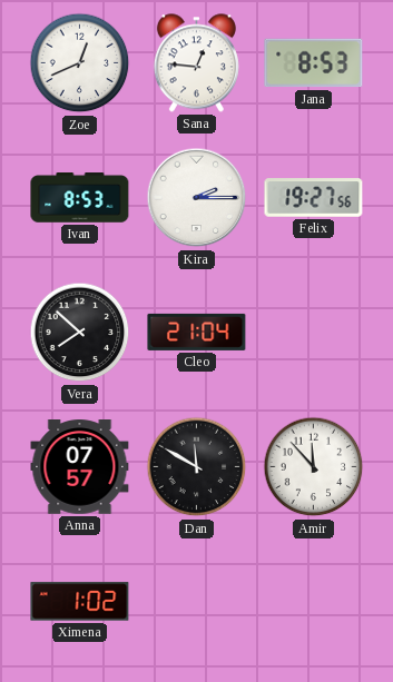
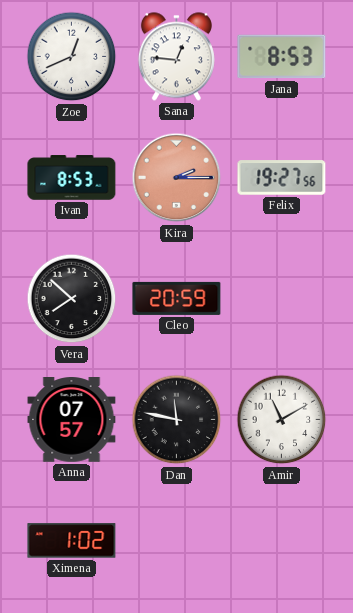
Kira dial: white -> salmon (177, 178)
Cleo: 21:04 -> 20:59 (177, 298)
Dan: 11:50 -> 11:47 (177, 420)
Amir: 11:53 -> 11:10 (282, 420)
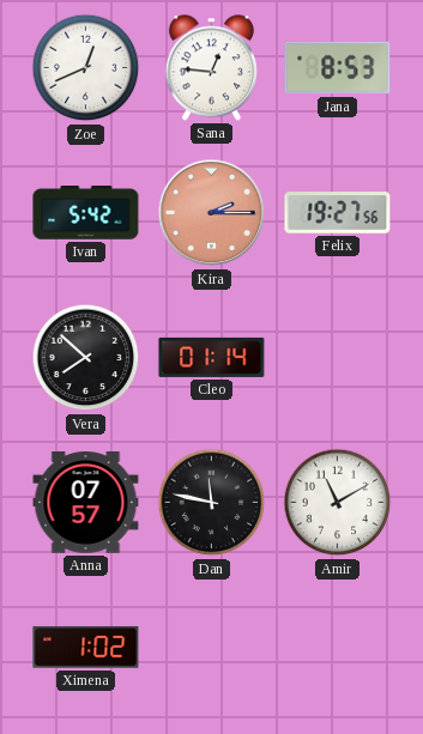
Ivan: 8:53 -> 5:42 (86, 213)
Cleo: 20:59 -> 01:14 (212, 357)
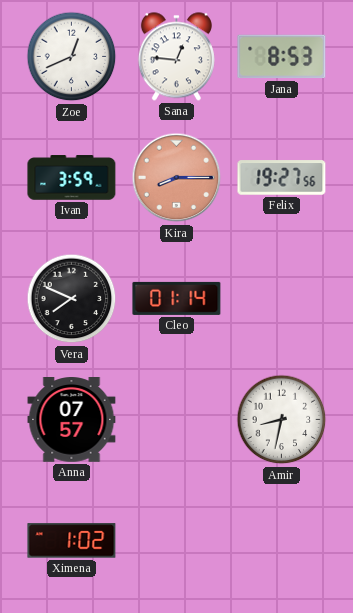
Ivan: 5:42 -> 3:59 (72, 178)
Kira: 2:15 -> 8:15 (177, 178)
Vera: 7:52 -> 7:49 (72, 299)
Dan: 11:47 -> none (212, 503)
Amir: 11:10 -> 8:32 (282, 420)
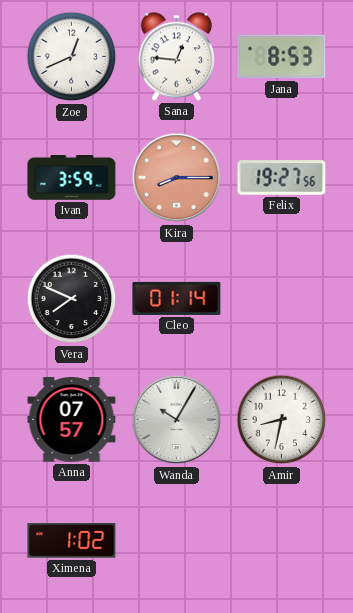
Wanda: none -> 10:05 (177, 420)
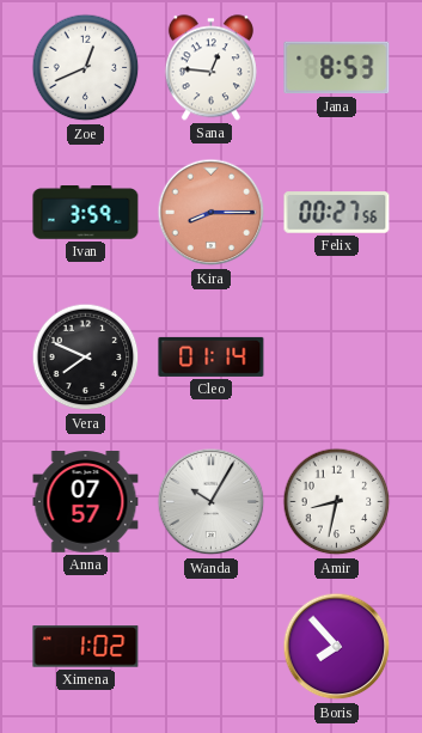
Felix: 19:27 -> 00:27 (337, 213)
Boris: none -> 7:53 (337, 647)
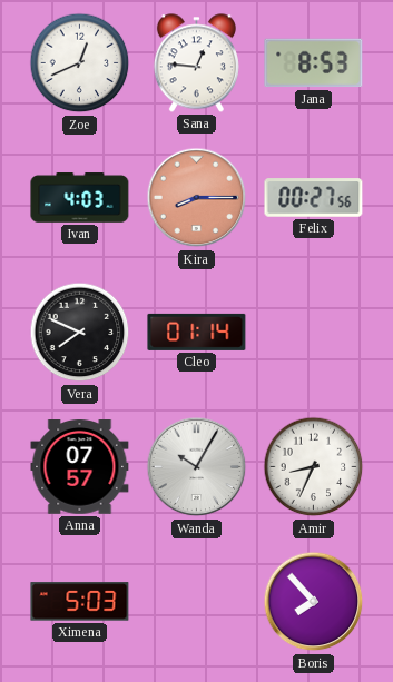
Ivan: 3:59 -> 4:03 (80, 198)
Amir: 8:32 -> 8:34 (314, 467)
Ximena: 1:02 -> 5:03 (80, 602)
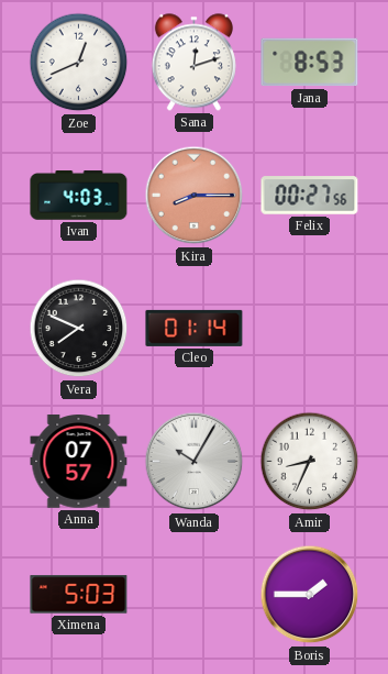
Sana: 12:46 -> 12:12 (193, 63)
Boris: 7:53 -> 1:45 (310, 595)
